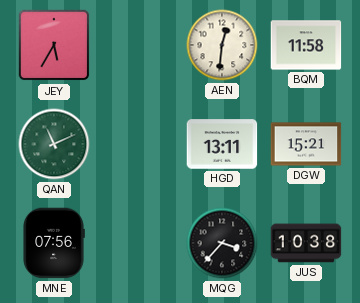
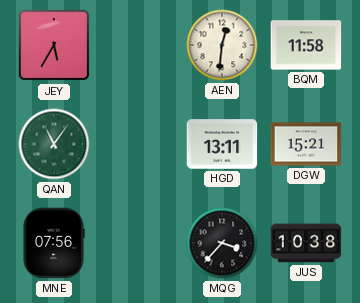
QAN: 11:11 -> 11:06 (54, 144)
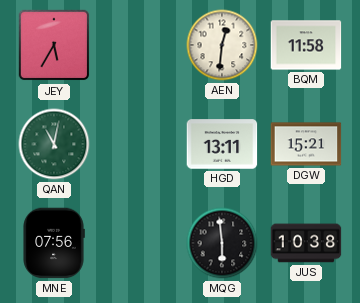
QAN: 11:06 -> 11:02 (54, 144)
MQG: 3:37 -> 5:59 (222, 243)
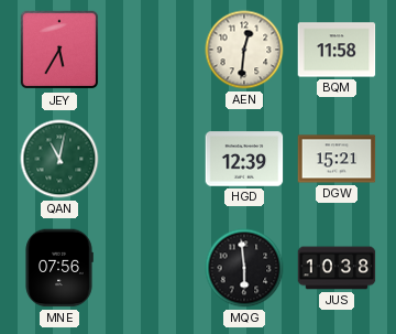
HGD: 13:11 -> 12:39 (244, 159)
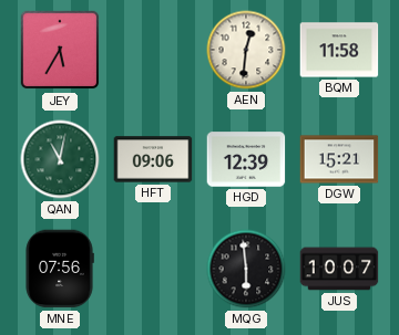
HFT: none -> 09:06 (153, 159)
JUS: 10:38 -> 10:07 (339, 269)
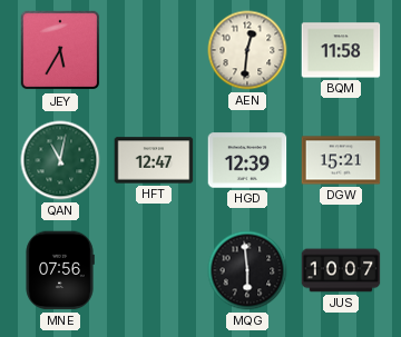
HFT: 09:06 -> 12:47 (154, 160)
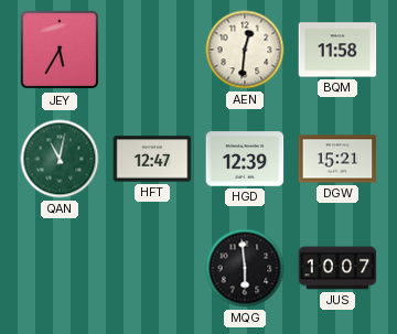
MNE: 07:56 -> none (60, 270)
